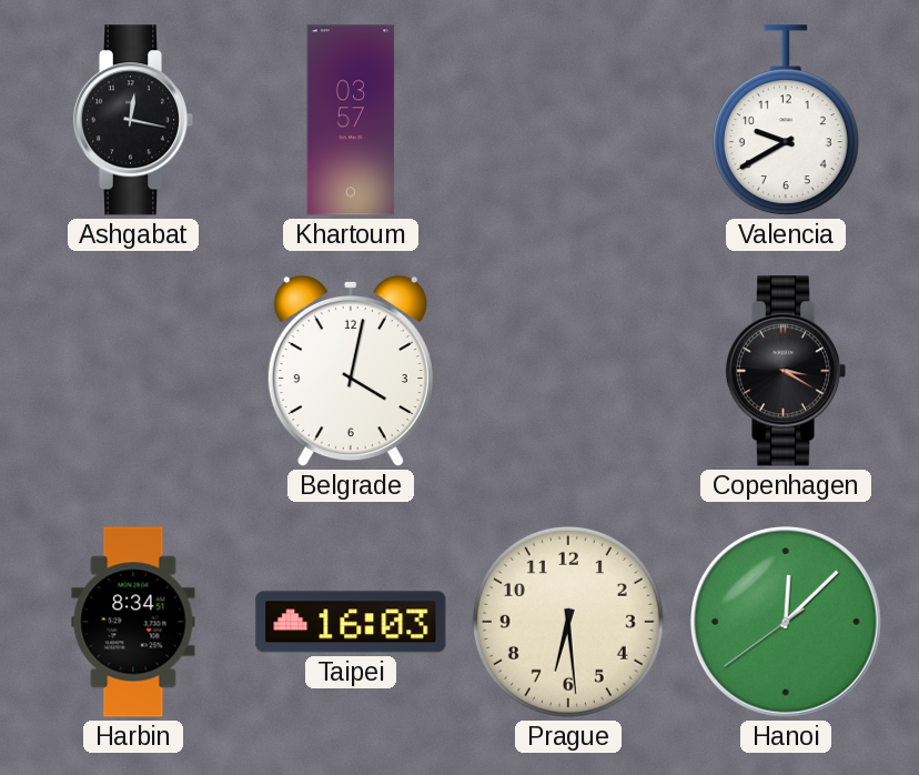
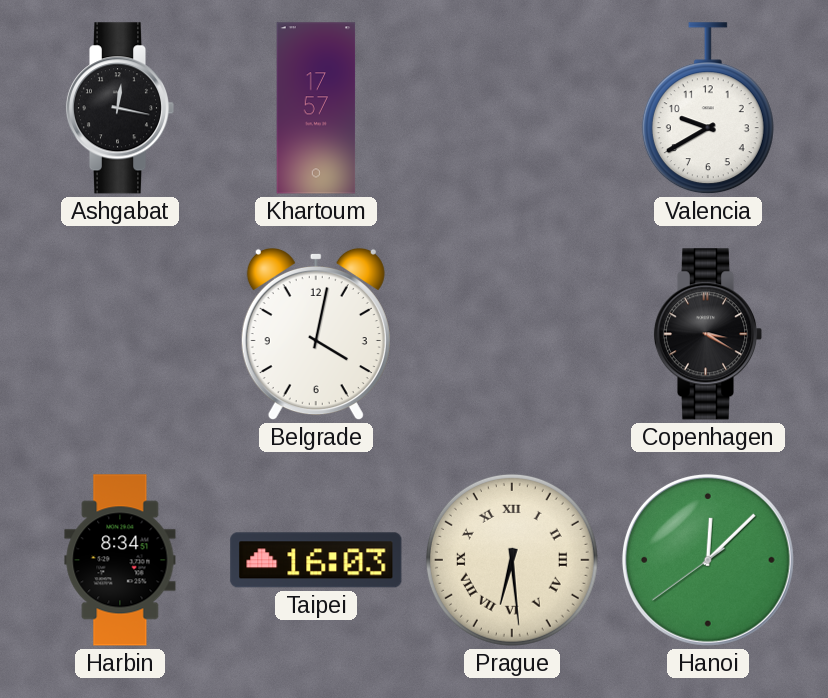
Khartoum: 03:57 -> 17:57 (316, 108)
Prague numerals: Arabic -> Roman (512, 560)
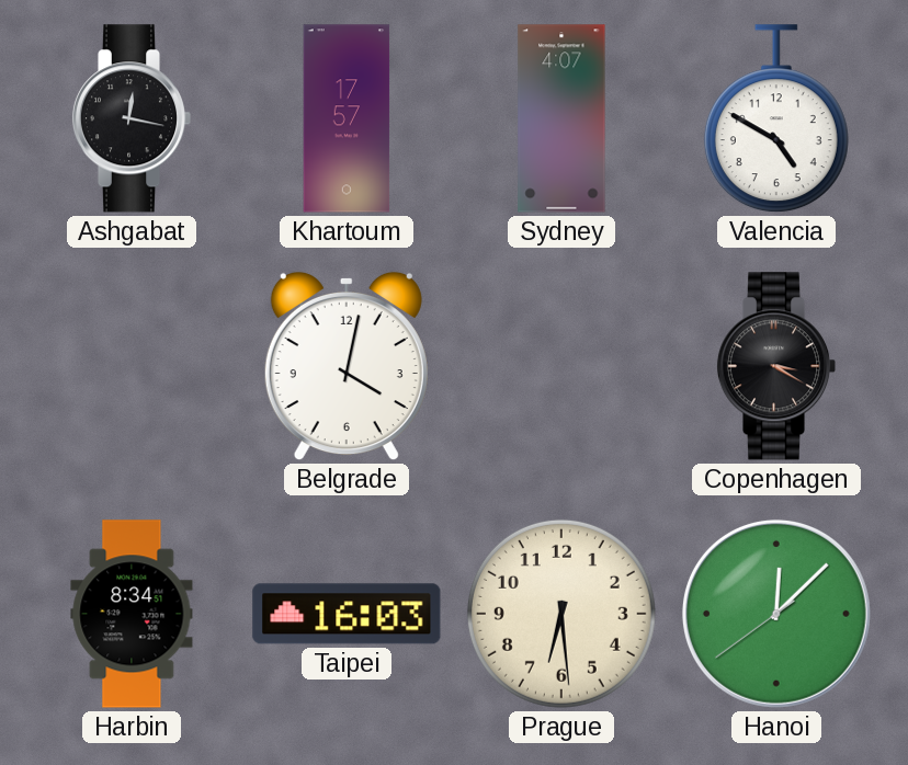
Sydney: none -> 4:07 (561, 118)
Valencia: 9:40 -> 4:50 (776, 119)
Prague numerals: Roman -> Arabic (561, 614)
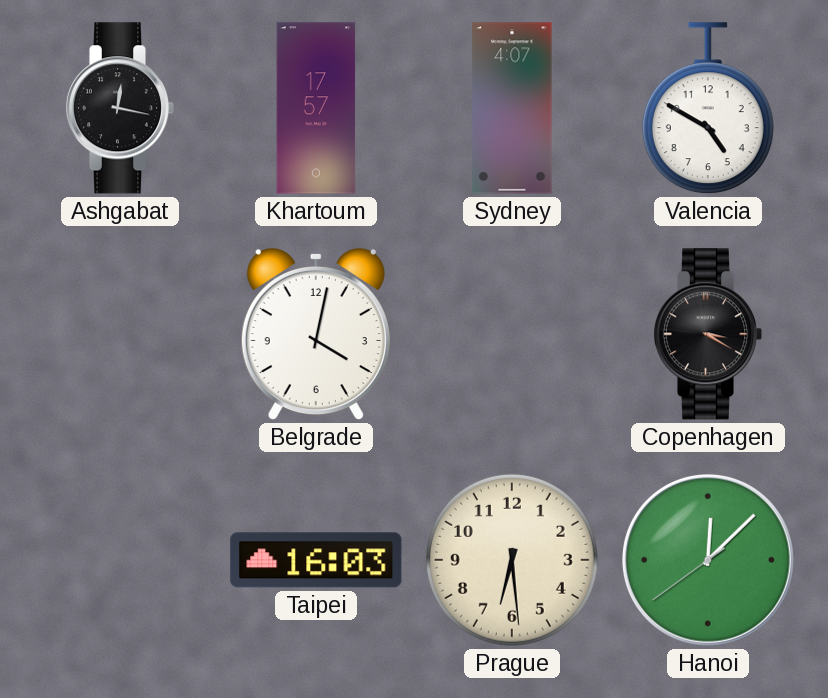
Harbin: 8:34 -> none (132, 614)
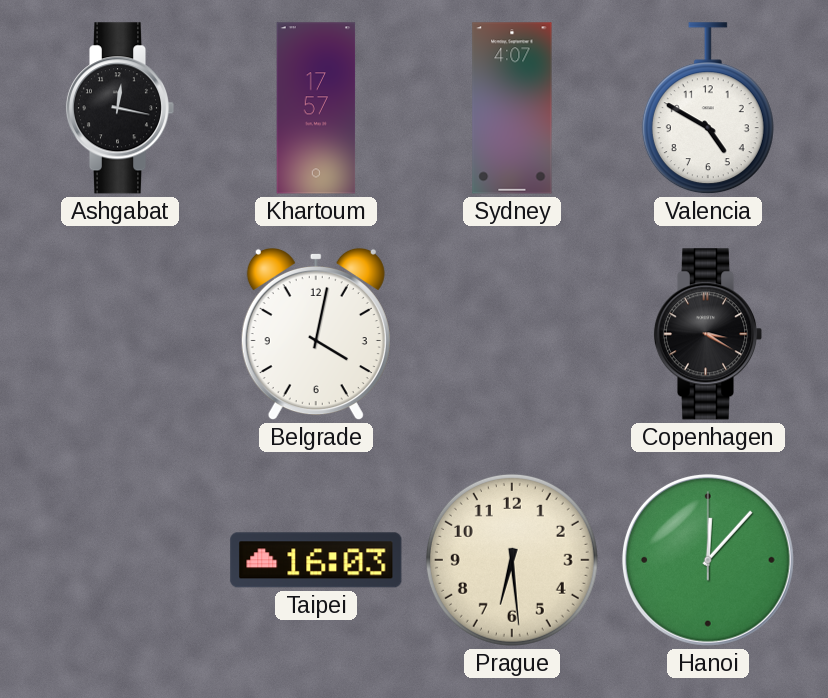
Hanoi: 12:07:39 -> 12:07:00 (708, 560)
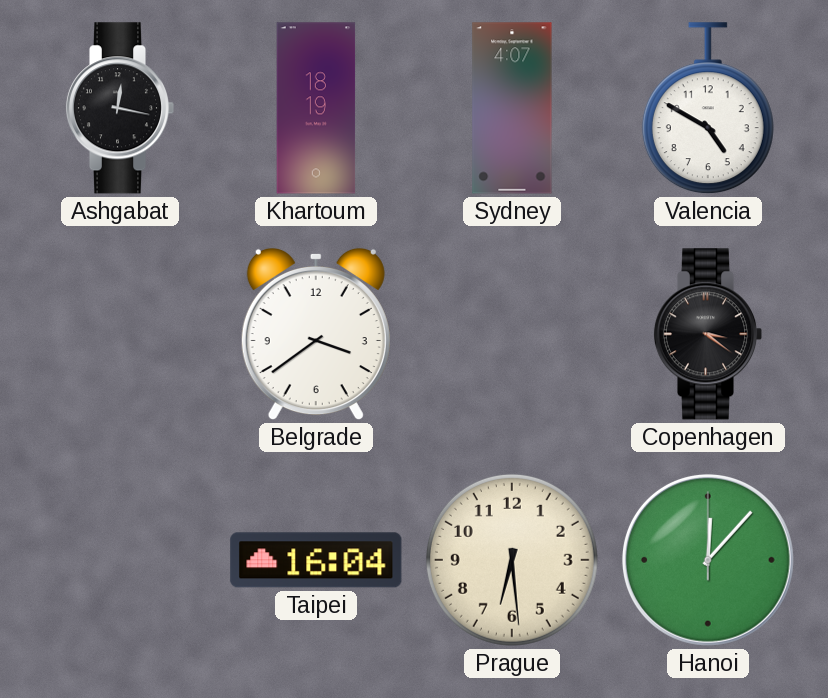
Khartoum: 17:57 -> 18:19 (316, 108)
Belgrade: 4:02 -> 3:39 (316, 334)
Copenhagen: 3:20 -> 3:21 (708, 334)
Taipei: 16:03 -> 16:04 (316, 560)
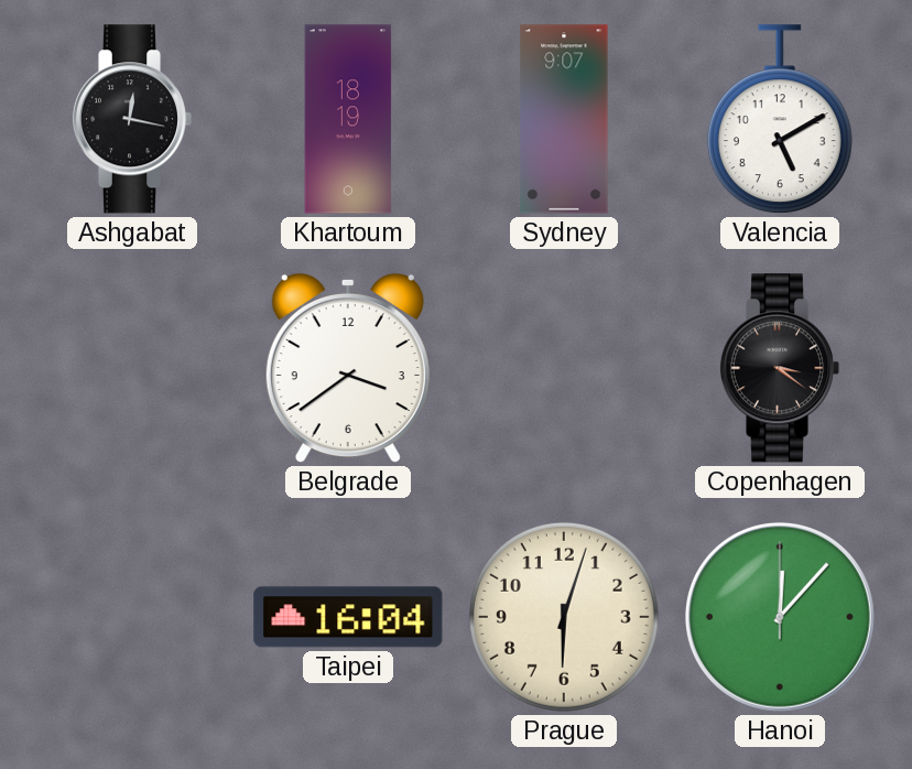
Sydney: 4:07 -> 9:07 (564, 119)
Valencia: 4:50 -> 5:10 (780, 120)
Prague: 6:29 -> 6:03 (564, 617)
